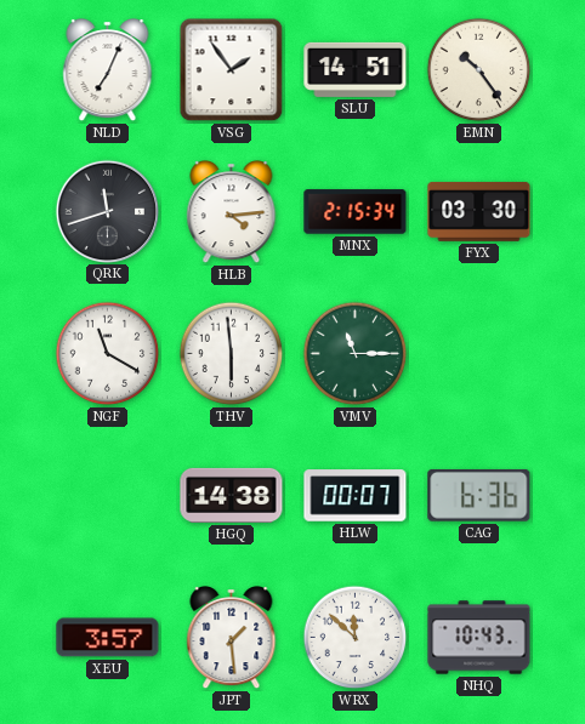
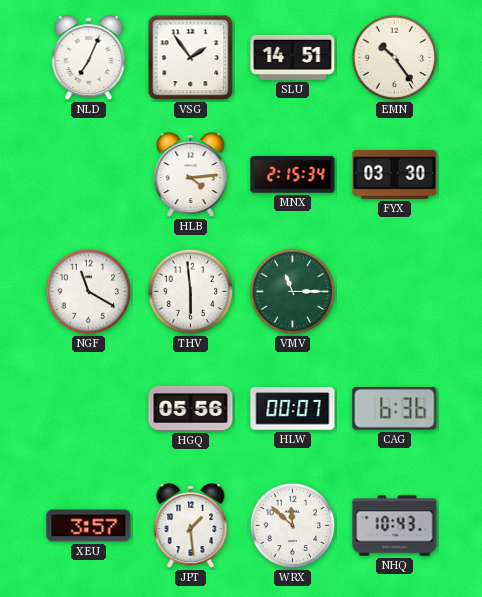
QRK: 11:42 -> none (107, 211)
HGQ: 14:38 -> 05:56 (191, 408)
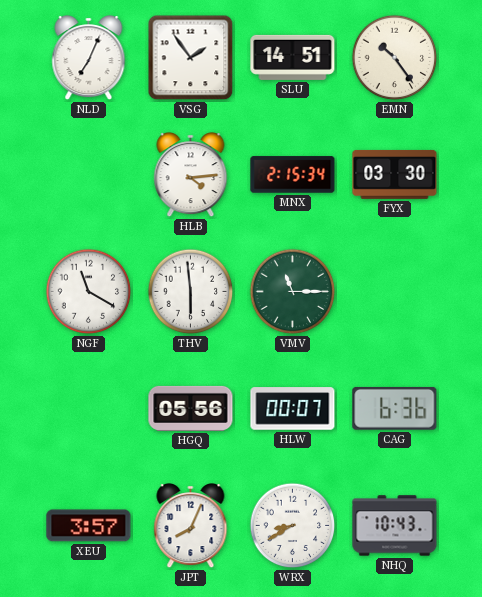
JPT: 1:29 -> 8:04 (191, 526)
WRX: 11:52 -> 8:40 (293, 526)
